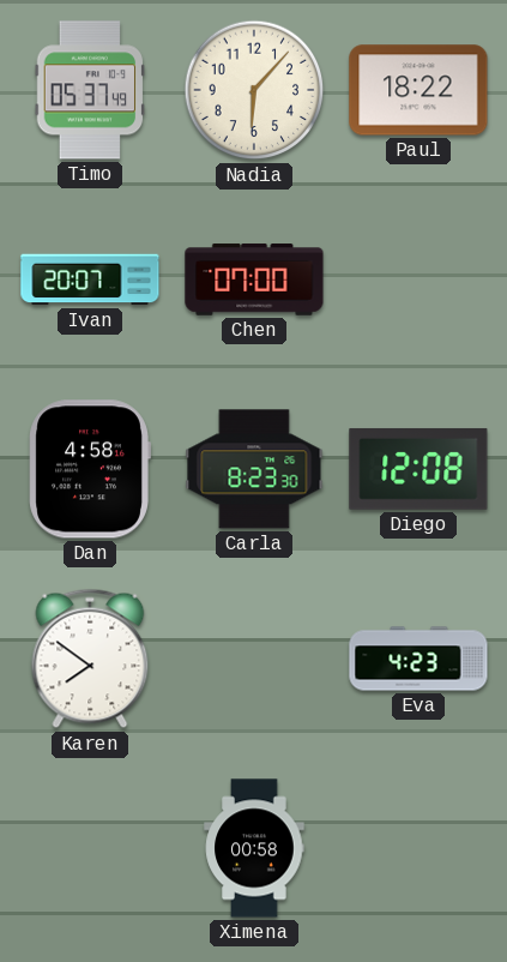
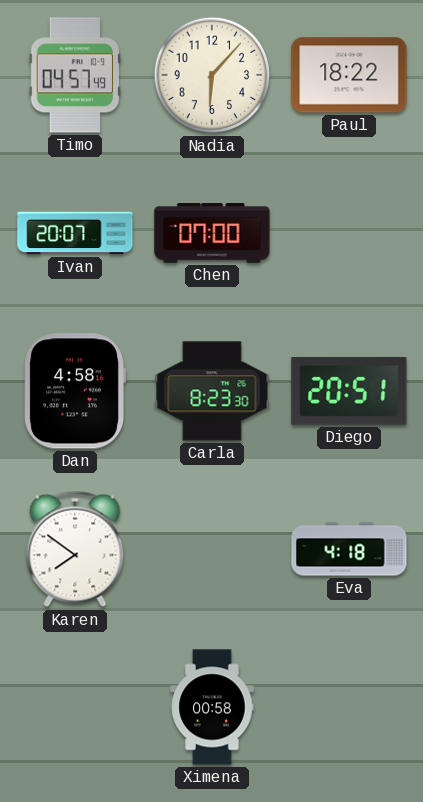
Timo: 05:37 -> 04:57 (75, 75)
Diego: 12:08 -> 20:51 (349, 391)
Eva: 4:23 -> 4:18 (349, 549)
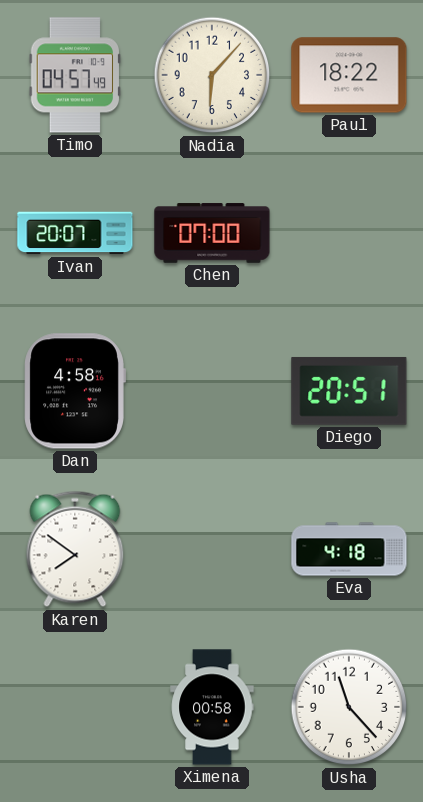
Carla: 8:23 -> none (212, 391)
Usha: none -> 11:23 (349, 707)
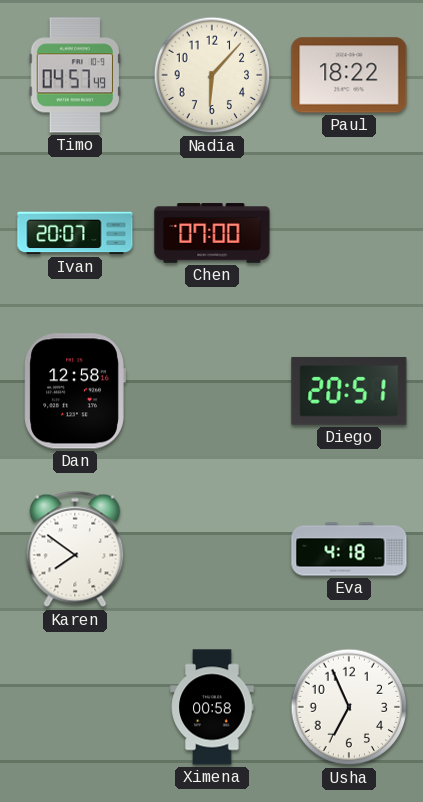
Dan: 4:58 -> 12:58 (75, 391)
Usha: 11:23 -> 6:56 (349, 707)
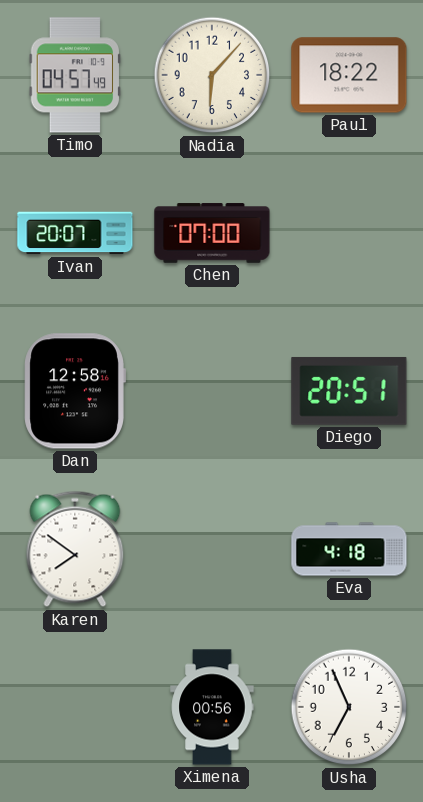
Ximena: 00:58 -> 00:56 (212, 707)
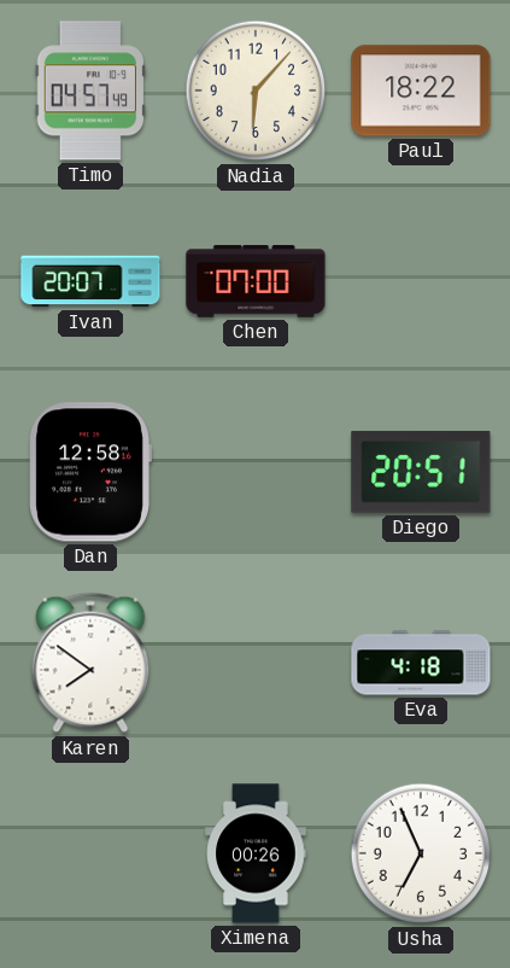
Ximena: 00:56 -> 00:26 (256, 853)
